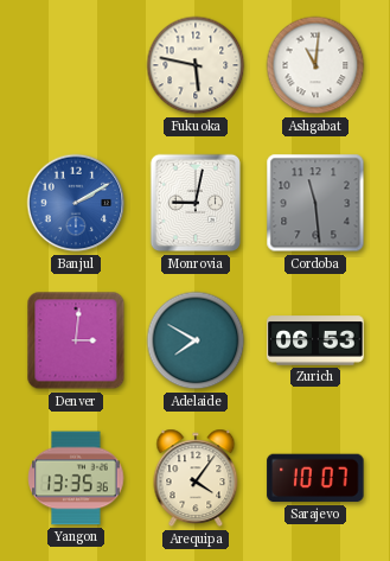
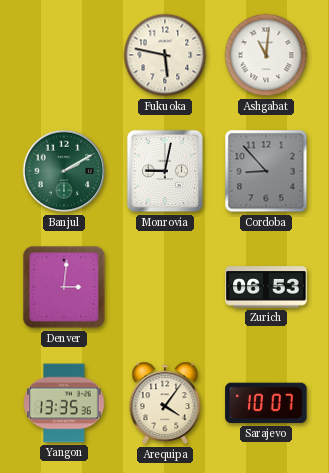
Banjul dial: blue -> green (64, 171)
Cordoba: 11:29 -> 8:53 (266, 171)
Adelaide: 7:50 -> none (196, 340)
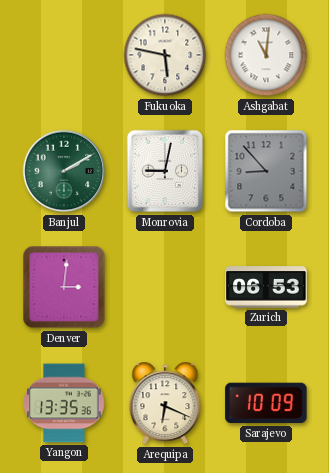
Arequipa: 4:06 -> 6:19 (165, 403)
Sarajevo: 10:07 -> 10:09 (266, 403)
